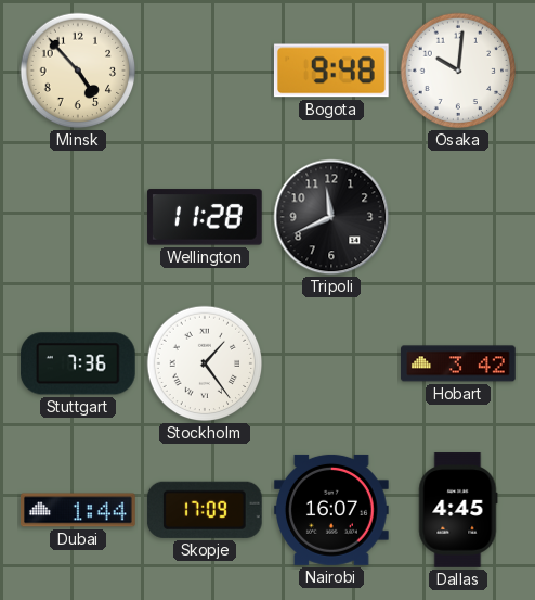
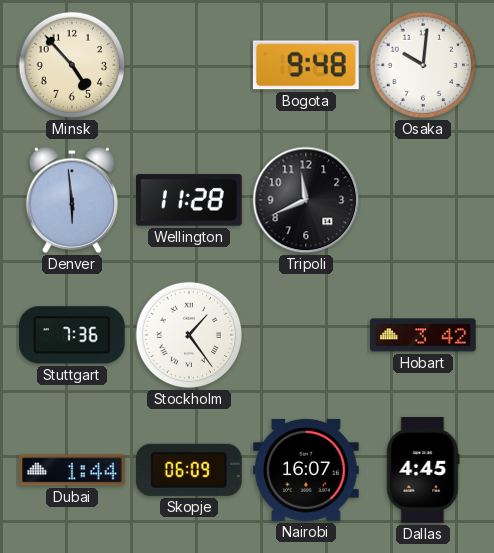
Denver: none -> 5:59 (72, 200)
Skopje: 17:09 -> 06:09 (189, 470)
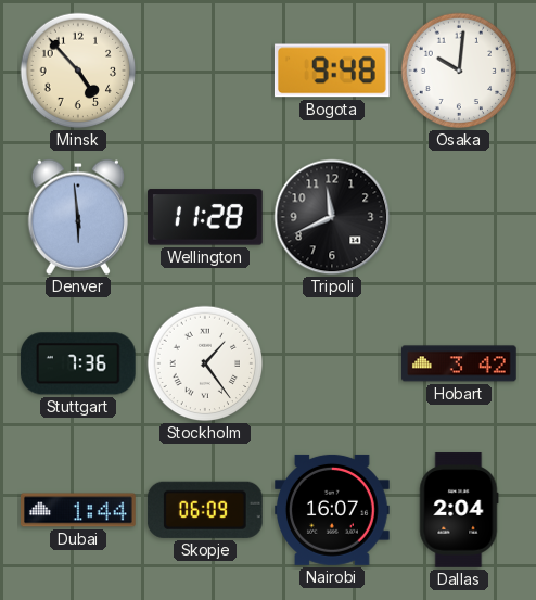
Dallas: 4:45 -> 2:04 (459, 510)
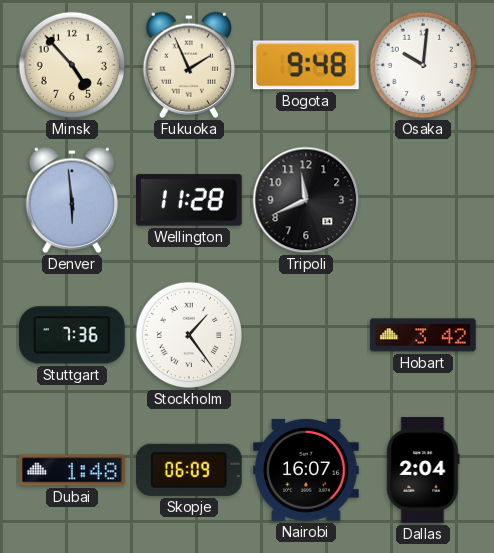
Fukuoka: none -> 1:56 (189, 65)
Dubai: 1:44 -> 1:48 (73, 470)
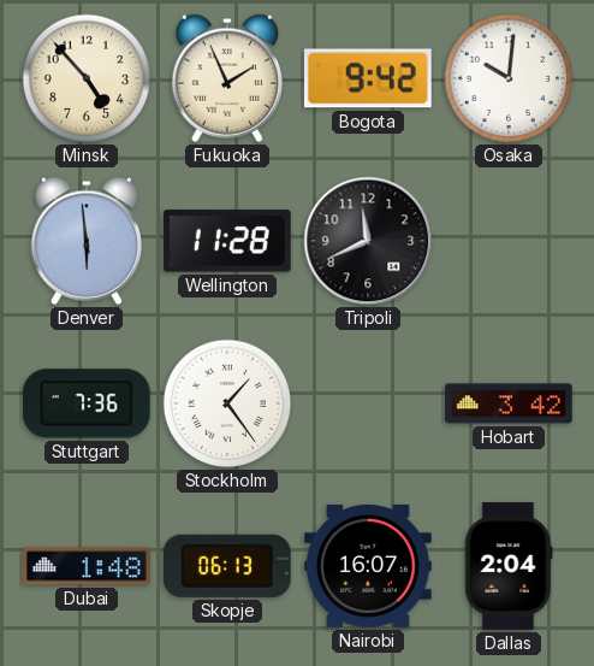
Bogota: 9:48 -> 9:42 (368, 78)
Skopje: 06:09 -> 06:13 (227, 566)
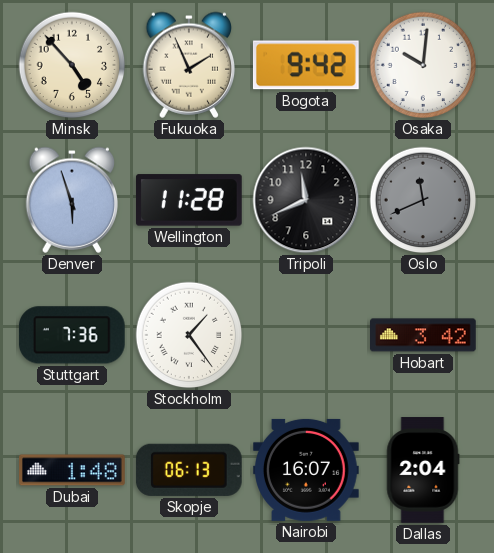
Denver: 5:59 -> 5:57 (72, 200)
Oslo: none -> 11:41 (423, 200)
